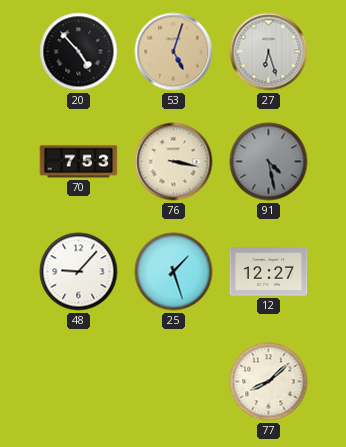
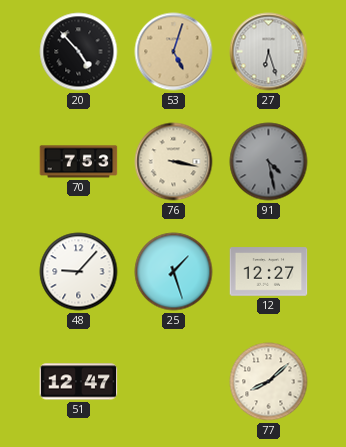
51: none -> 12:47 (79, 382)
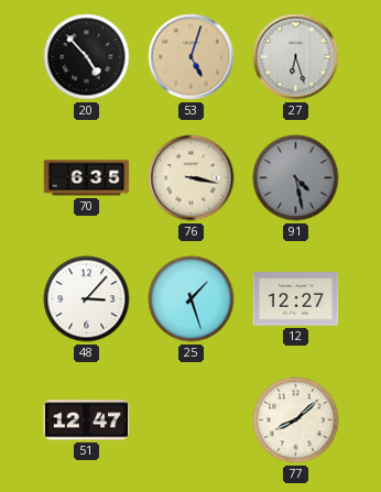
70: 7:53 -> 6:35 (87, 178)
48: 9:07 -> 3:07 (87, 299)
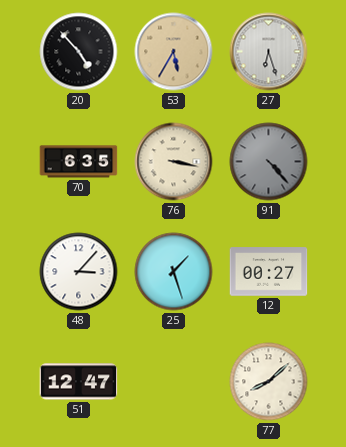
53: 5:03 -> 5:35 (174, 52)
91: 4:28 -> 4:23 (269, 162)
12: 12:27 -> 00:27 (269, 272)
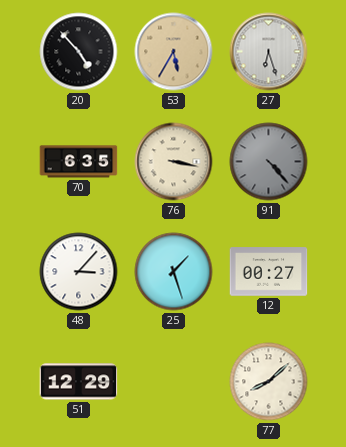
51: 12:47 -> 12:29 (79, 382)
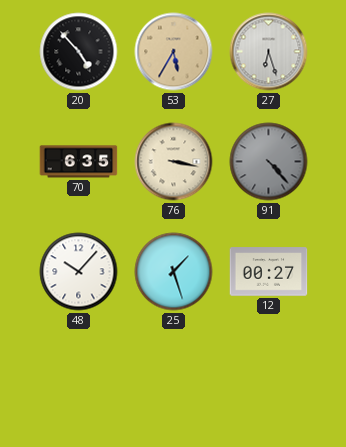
48: 3:07 -> 10:07 (79, 272)
51: 12:29 -> none (79, 382)
77: 8:08 -> none (269, 382)
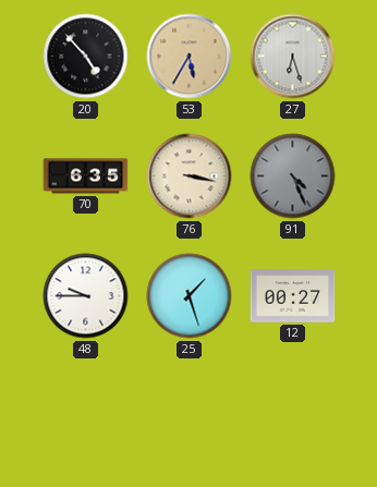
91: 4:23 -> 4:26 (293, 176)
48: 10:07 -> 9:45 (86, 296)
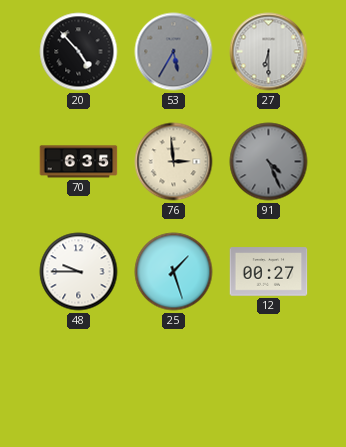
53 dial: champagne -> grey (174, 52)
27: 6:27 -> 6:30 (269, 52)
76: 3:17 -> 2:59 (174, 162)
